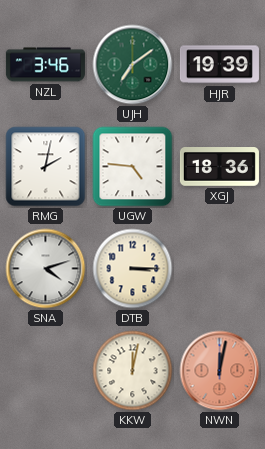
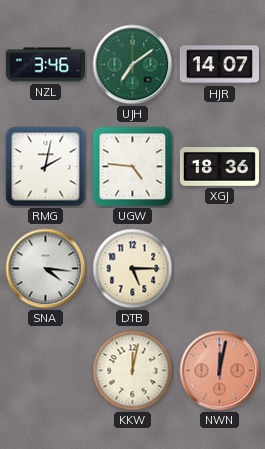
HJR: 19:39 -> 14:07 (219, 65)
SNA: 4:12 -> 4:16 (46, 269)
DTB: 3:15 -> 5:15 (133, 269)
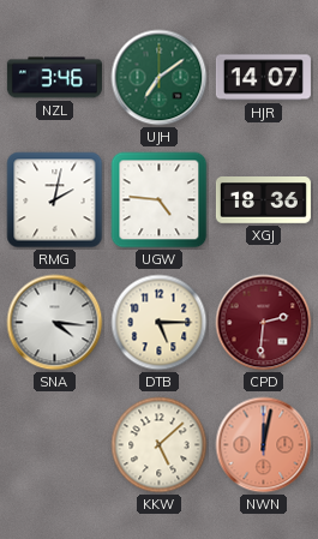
CPD: none -> 2:31 (264, 323)
KKW: 12:02 -> 5:08 (160, 445)
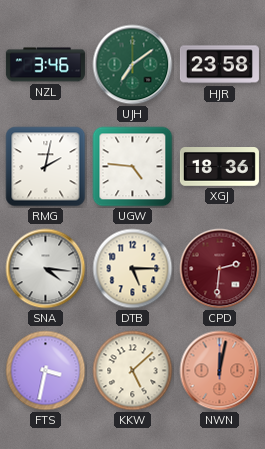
HJR: 14:07 -> 23:58 (219, 65)
FTS: none -> 3:32 (46, 371)
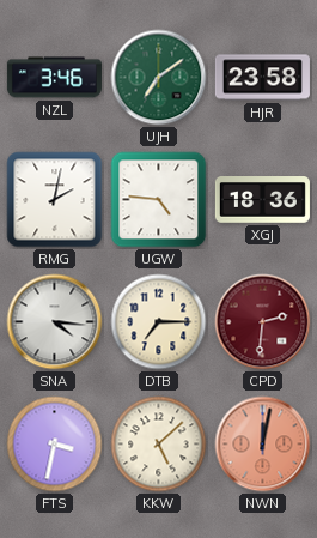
DTB: 5:15 -> 7:15 (159, 322)
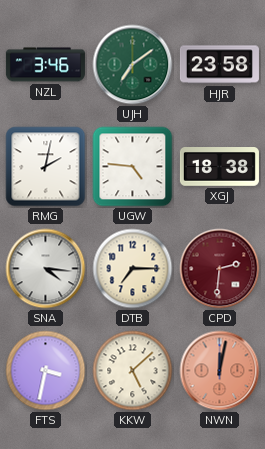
XGJ: 18:36 -> 18:38 (219, 167)
